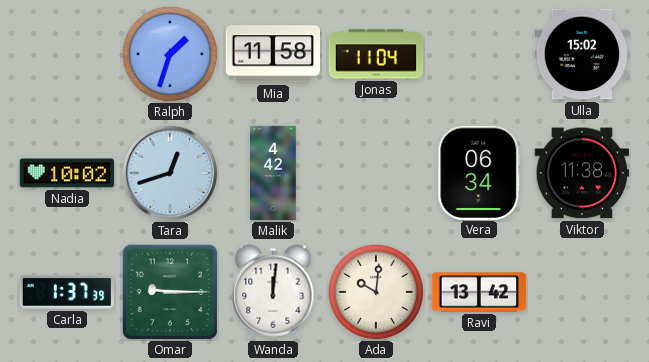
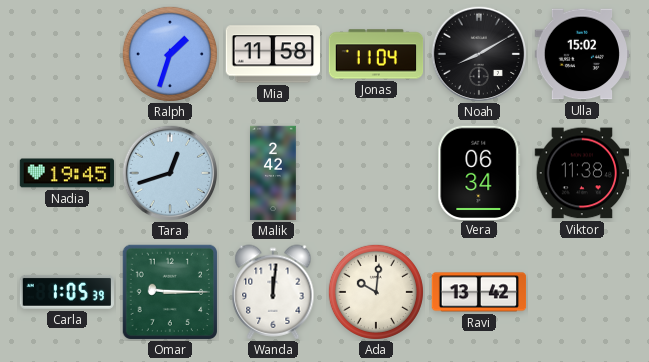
Noah: none -> 8:10 (478, 53)
Nadia: 10:02 -> 19:45 (67, 173)
Malik: 4:42 -> 2:42 (274, 173)
Carla: 1:37 -> 1:05 (66, 292)
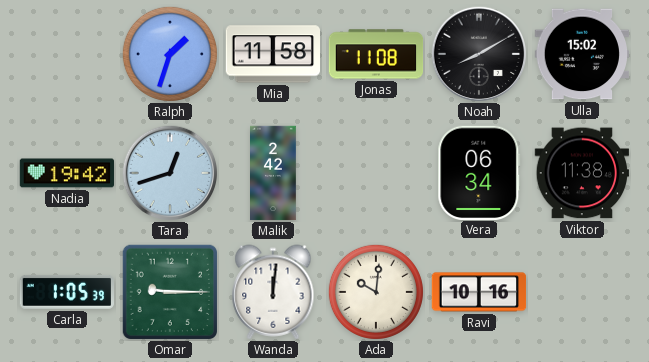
Jonas: 11:04 -> 11:08 (376, 54)
Nadia: 19:45 -> 19:42 (67, 173)
Ravi: 13:42 -> 10:16 (479, 292)
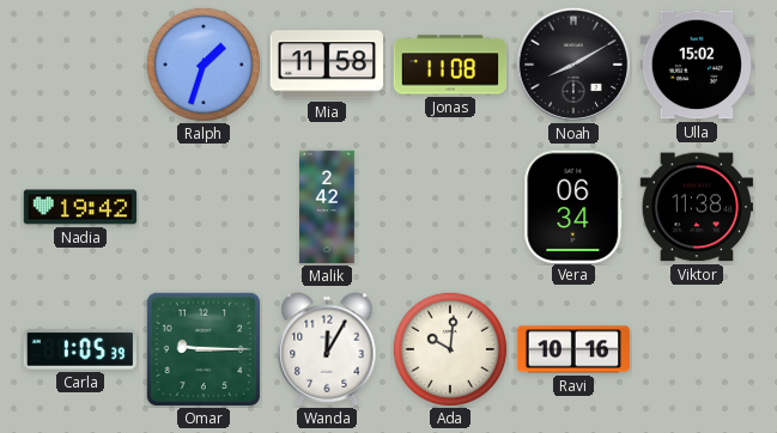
Tara: 12:42 -> none (169, 172)
Wanda: 12:01 -> 12:05 (327, 349)
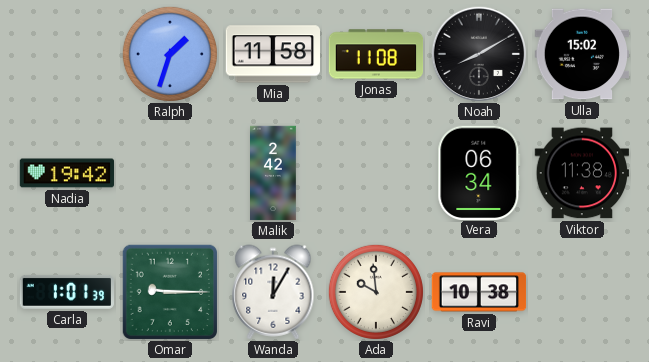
Carla: 1:05 -> 1:01 (66, 292)
Ada: 10:01 -> 9:59 (376, 292)
Ravi: 10:16 -> 10:38 (479, 292)
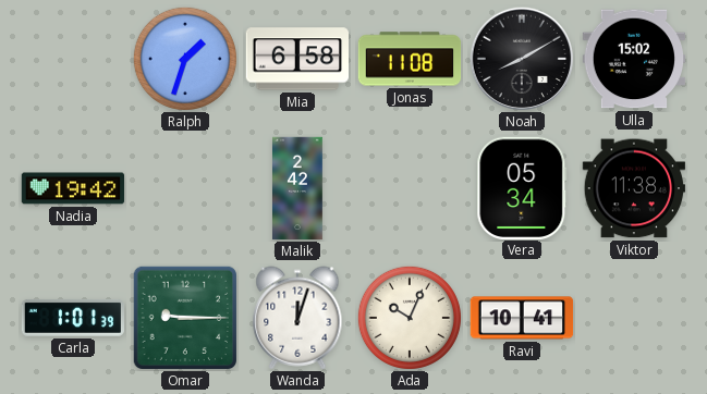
Mia: 11:58 -> 6:58 (296, 59)
Vera: 06:34 -> 05:34 (522, 187)
Wanda: 12:05 -> 12:03 (297, 318)
Ada: 9:59 -> 10:04 (410, 318)
Ravi: 10:38 -> 10:41 (522, 318)
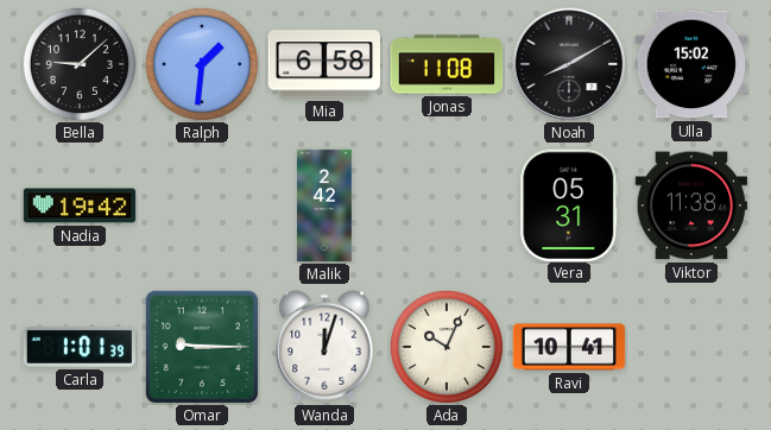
Bella: none -> 9:08 (80, 64)
Ralph: 1:33 -> 1:31 (202, 64)
Vera: 05:34 -> 05:31 (569, 204)
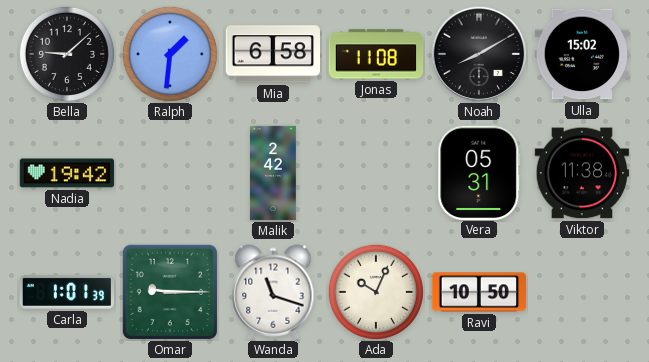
Wanda: 12:03 -> 11:18 (273, 292)
Ravi: 10:41 -> 10:50 (479, 292)
